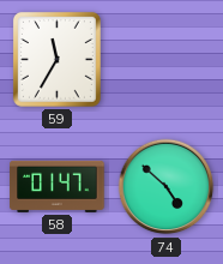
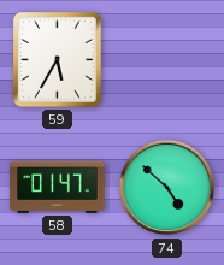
59: 11:35 -> 5:35 (57, 59)
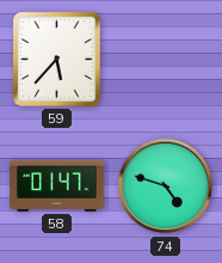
59: 5:35 -> 5:37 (56, 59)
74: 4:52 -> 4:48 (166, 186)
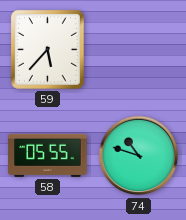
58: 01:47 -> 05:55 (48, 155)
74: 4:48 -> 10:48 (139, 156)
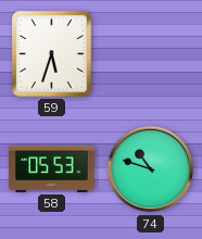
59: 5:37 -> 5:33 (51, 53)
58: 05:55 -> 05:53 (52, 168)
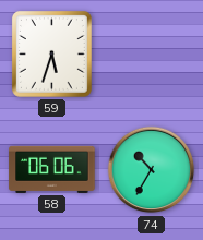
58: 05:53 -> 06:06 (52, 169)
74: 10:48 -> 10:35 (152, 170)
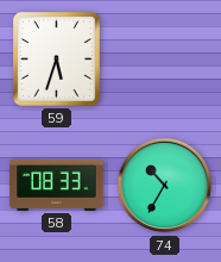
58: 06:06 -> 08:33 (57, 185)
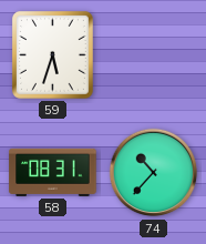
58: 08:33 -> 08:31 (53, 172)
74: 10:35 -> 10:37 (154, 173)
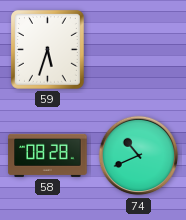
58: 08:31 -> 08:28 (48, 155)
74: 10:37 -> 10:41 (139, 156)
